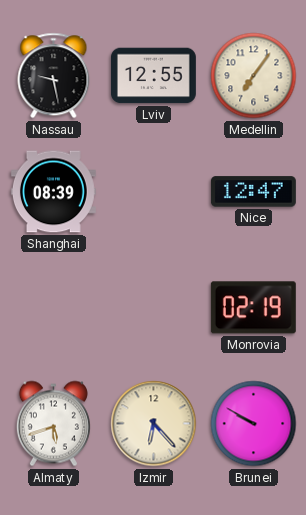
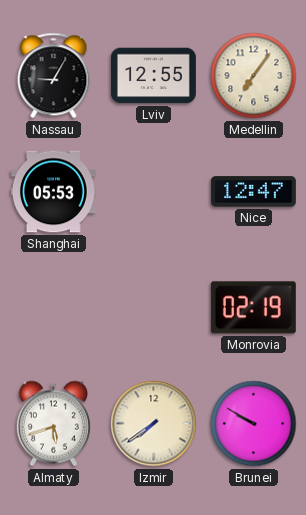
Nassau: 9:28 -> 9:05 (54, 76)
Shanghai: 08:39 -> 05:53 (53, 192)
Izmir: 6:23 -> 7:39 (154, 424)
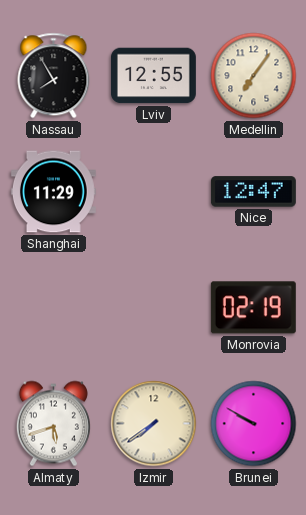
Nassau: 9:05 -> 7:55 (54, 76)
Shanghai: 05:53 -> 11:29 (53, 192)
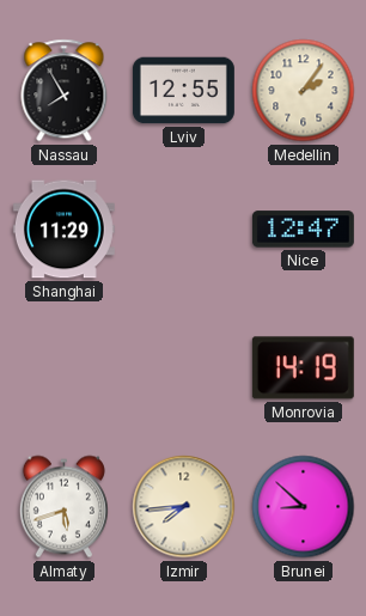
Medellin: 7:06 -> 2:06 (304, 91)
Monrovia: 02:19 -> 14:19 (303, 368)
Izmir: 7:39 -> 7:44 (184, 507)
Brunei: 9:50 -> 8:52 (304, 507)
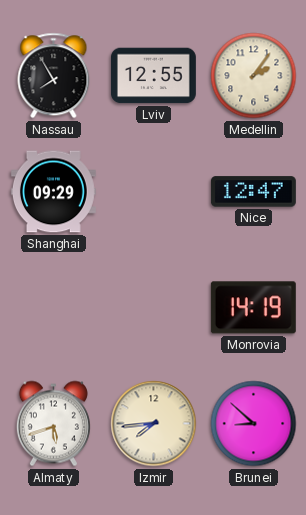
Shanghai: 11:29 -> 09:29 (53, 192)
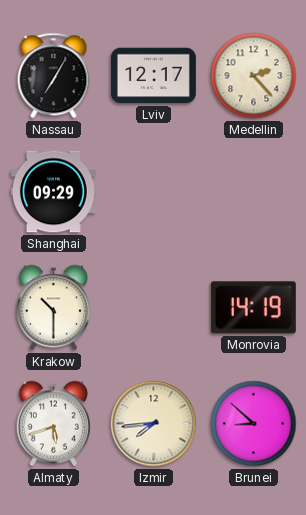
Nassau: 7:55 -> 7:05 (54, 76)
Lviv: 12:55 -> 12:17 (153, 76)
Medellin: 2:06 -> 2:23 (254, 76)
Nice: 12:47 -> none (253, 192)
Krakow: none -> 10:30 (53, 308)
